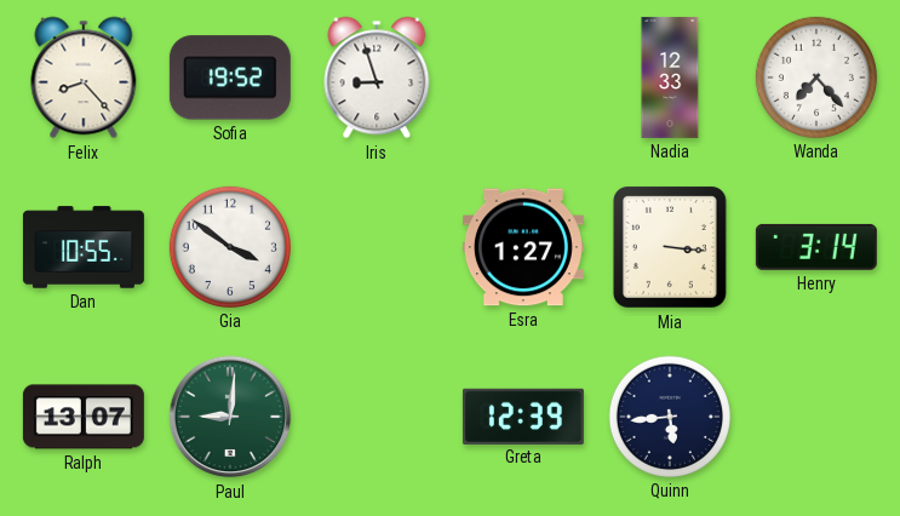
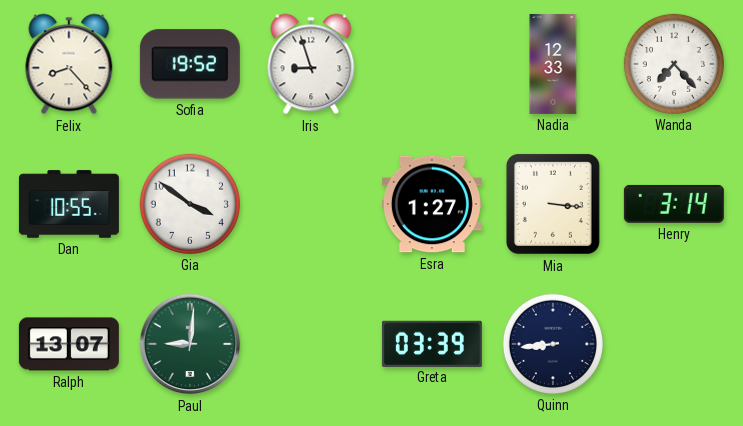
Greta: 12:39 -> 03:39 (432, 343)
Quinn: 5:44 -> 8:44 (553, 344)
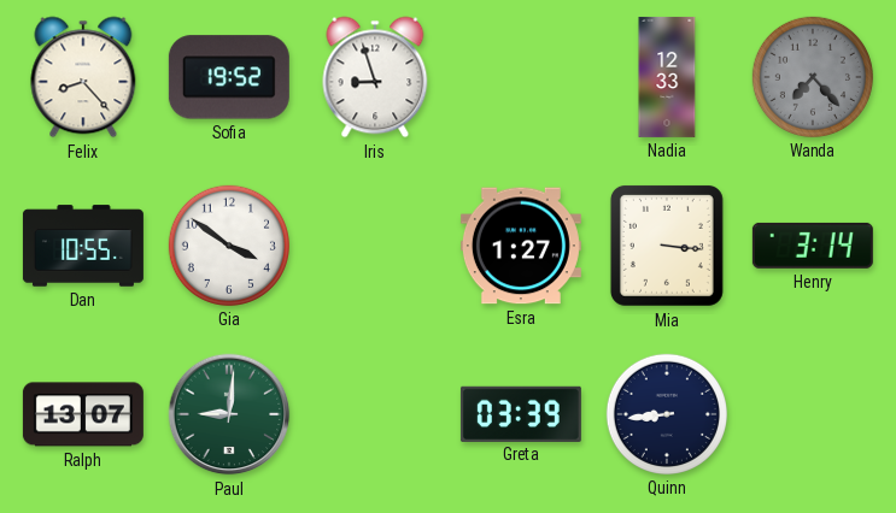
Wanda dial: white -> grey (813, 77)
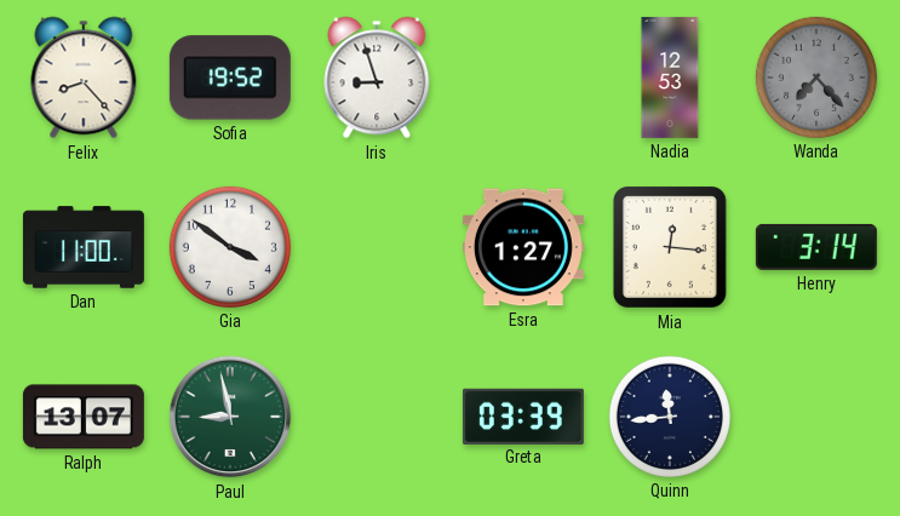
Nadia: 12:33 -> 12:53 (670, 78)
Dan: 10:55 -> 11:00 (84, 247)
Mia: 3:16 -> 12:16 (670, 247)
Paul: 9:01 -> 8:58 (230, 417)
Quinn: 8:44 -> 11:44 (670, 417)
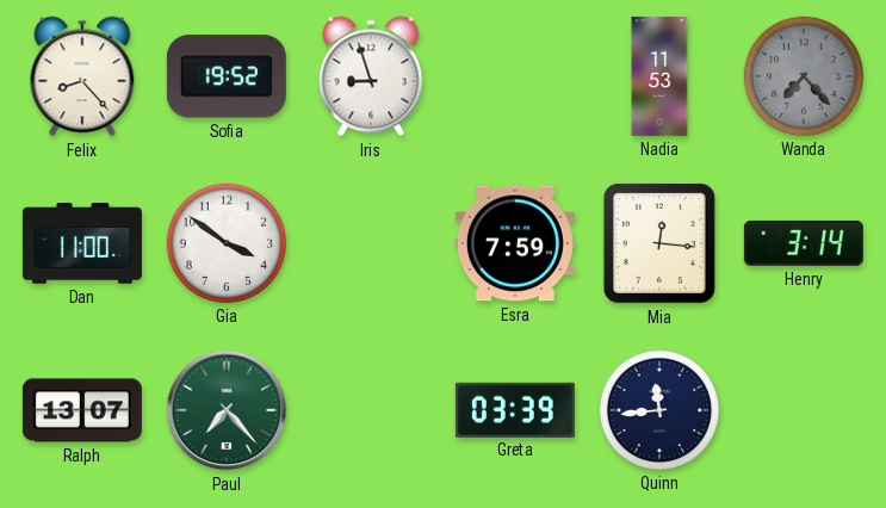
Nadia: 12:53 -> 11:53 (659, 76)
Esra: 1:27 -> 7:59 (515, 243)
Paul: 8:58 -> 7:23 (227, 410)
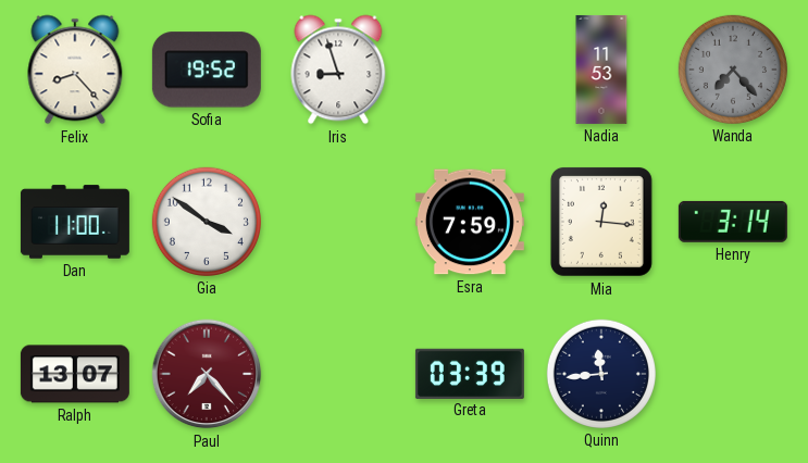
Paul dial: green -> burgundy (207, 374)
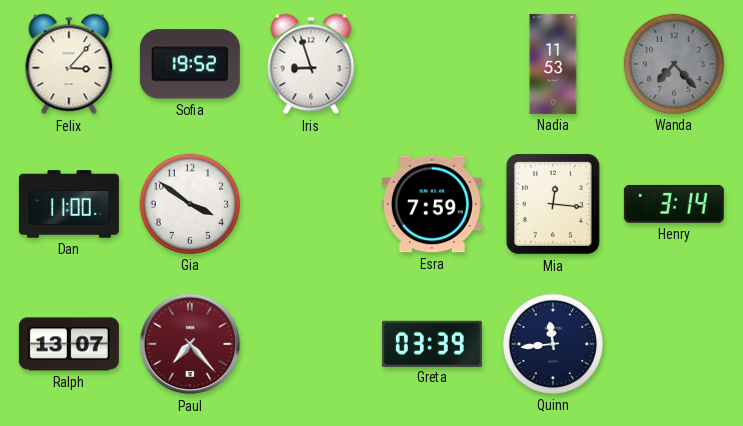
Felix: 8:23 -> 3:07 (69, 64)
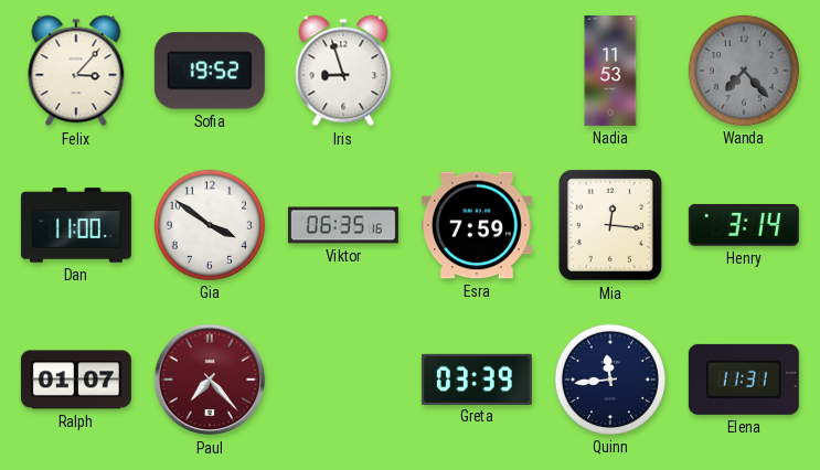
Viktor: none -> 06:35 (343, 225)
Ralph: 13:07 -> 01:07 (76, 380)
Elena: none -> 11:31 (744, 380)
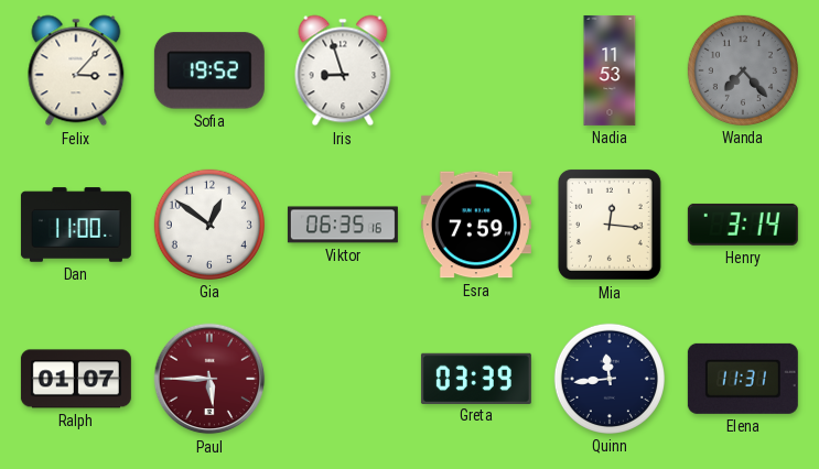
Gia: 3:51 -> 12:51 (209, 225)
Paul: 7:23 -> 5:45 (209, 379)
